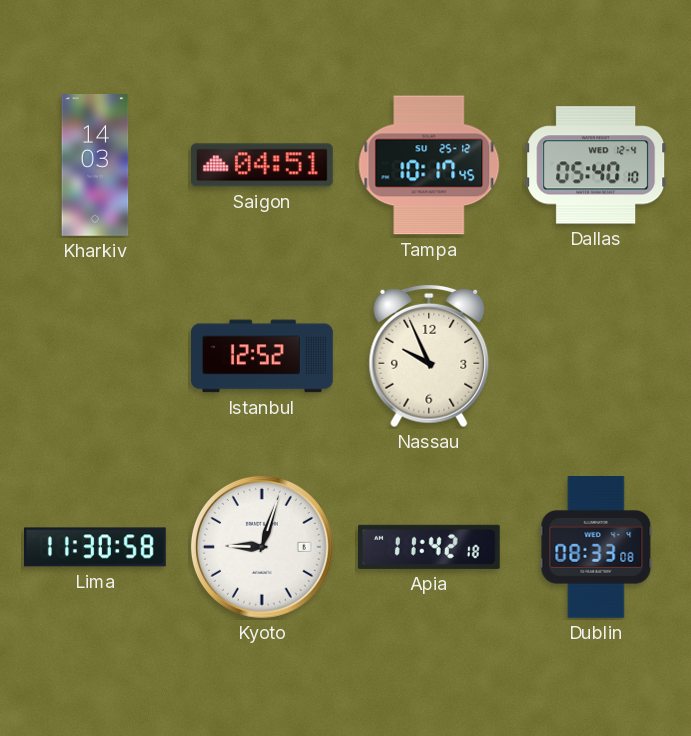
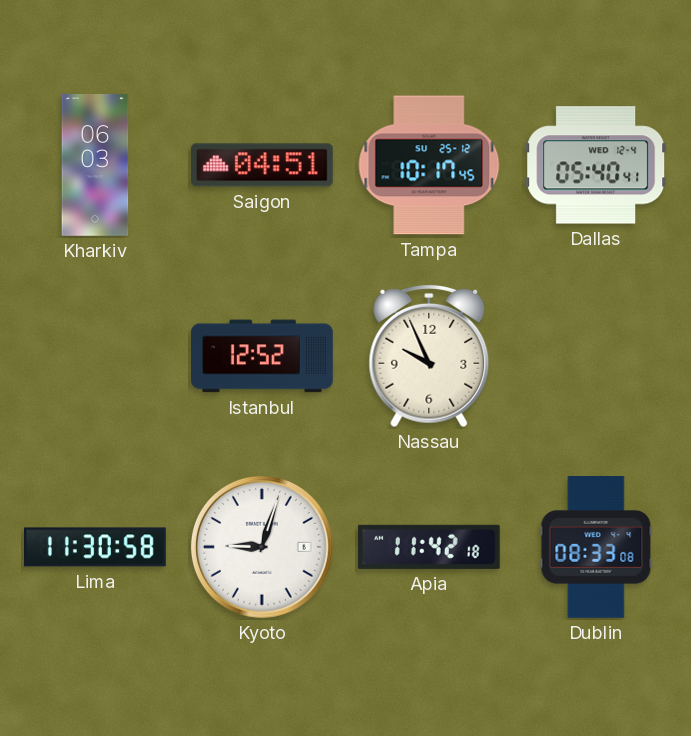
Kharkiv: 14:03 -> 06:03 (95, 166)
Dallas: 05:40:10 -> 05:40:41 (596, 165)
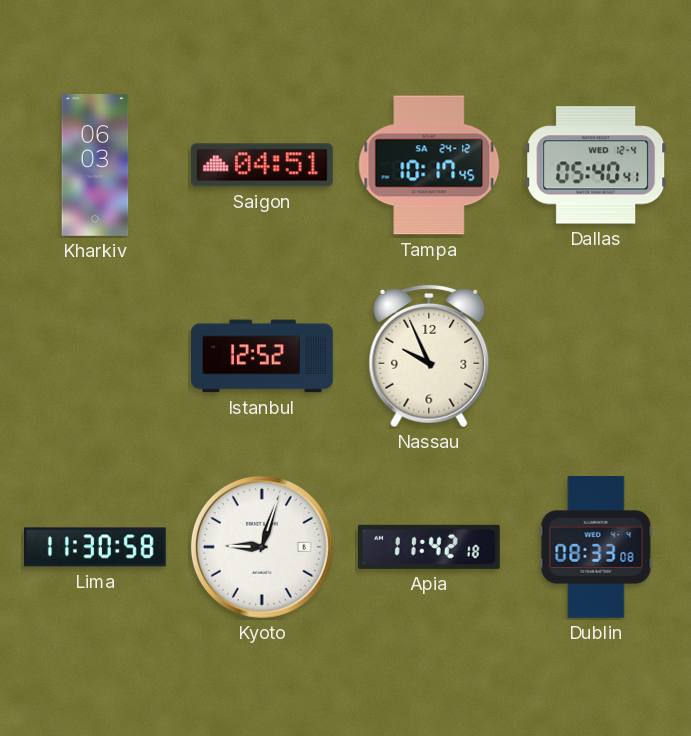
Tampa date: SU 25-12 -> SA 24-12 (429, 165)
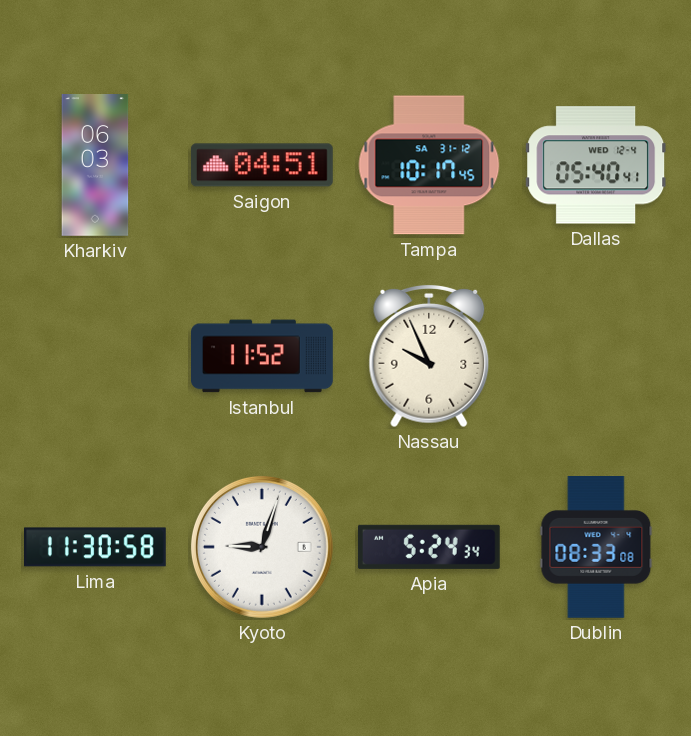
Tampa date: SA 24-12 -> SA 31-12 (429, 165)
Istanbul: 12:52 -> 11:52 (263, 356)
Apia: 11:42 -> 5:24 (429, 547)
